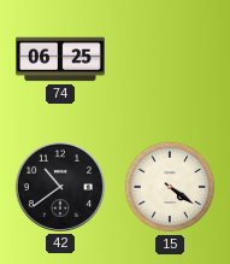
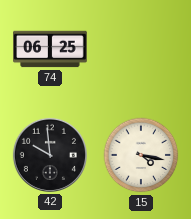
42: 10:39 -> 9:59 (50, 155)
15: 4:21 -> 4:17 (141, 155)
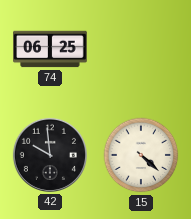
15: 4:17 -> 4:22 (141, 155)
